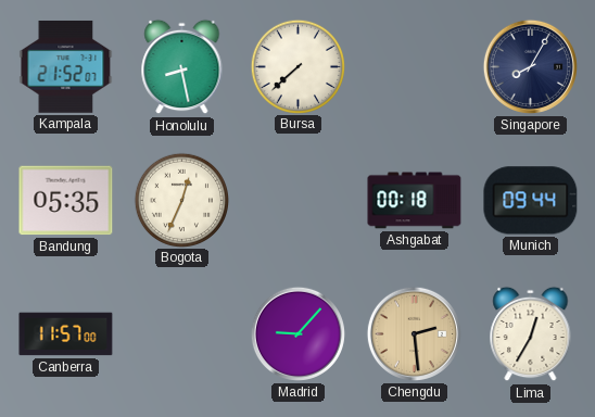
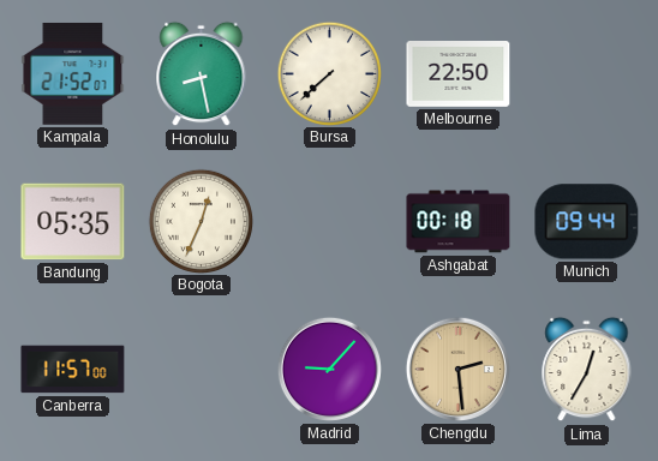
Melbourne: none -> 22:50 (459, 74)
Singapore: 8:05 -> none (530, 66)
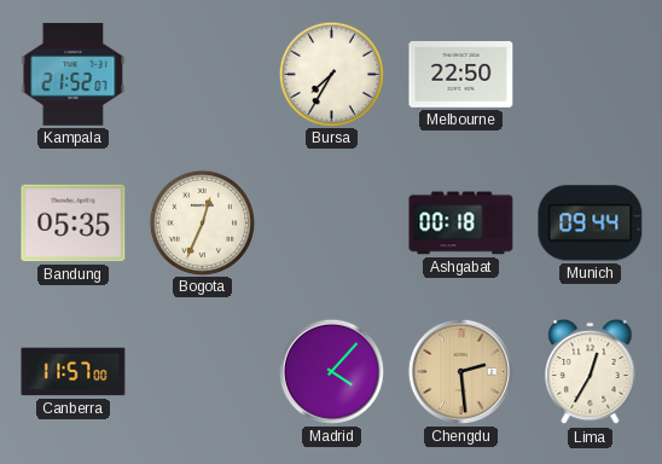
Honolulu: 8:28 -> none (202, 74)
Bursa: 7:38 -> 7:35 (331, 74)
Madrid: 9:07 -> 4:07 (331, 371)
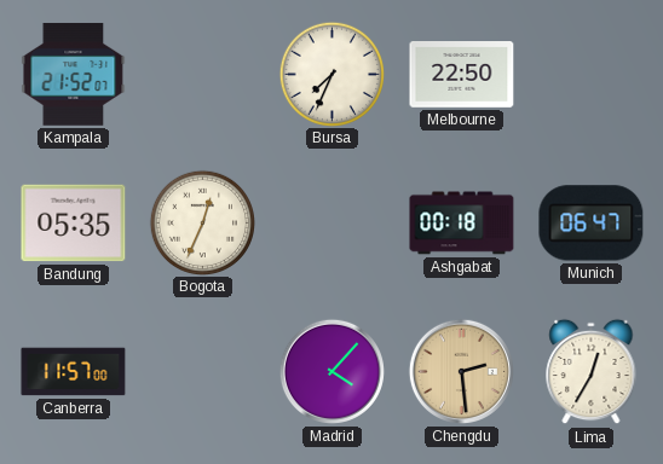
Bursa: 7:35 -> 7:34 (331, 74)
Munich: 09:44 -> 06:47 (592, 224)
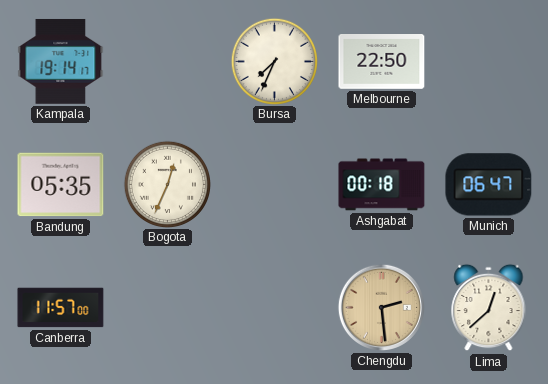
Kampala: 21:52 -> 19:14 (61, 61)
Madrid: 4:07 -> none (331, 371)
Lima: 12:35 -> 12:38 (489, 308)
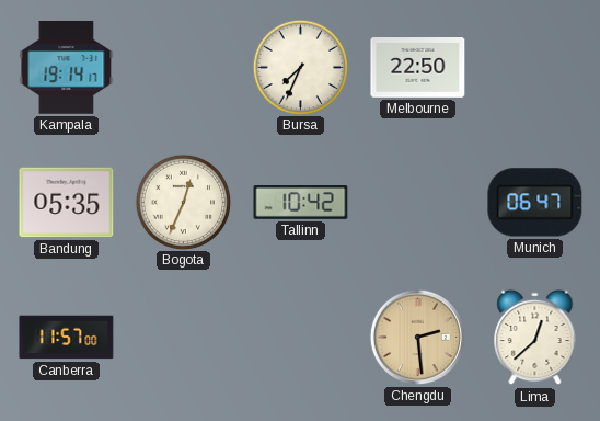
Tallinn: none -> 10:42 (301, 203)
Ashgabat: 00:18 -> none (382, 185)
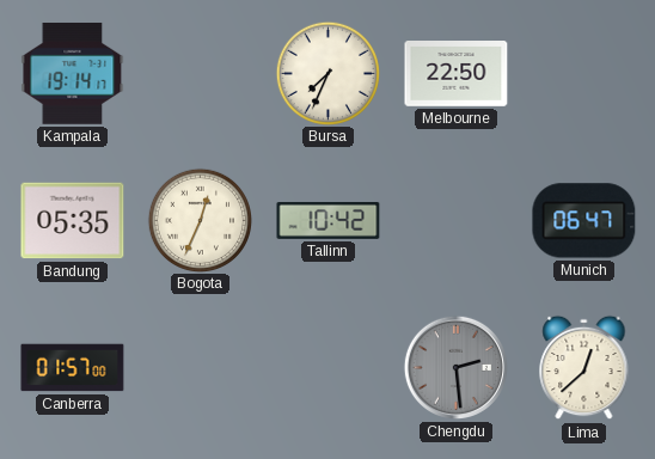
Canberra: 11:57 -> 01:57 (73, 368)
Chengdu dial: champagne -> grey (455, 367)
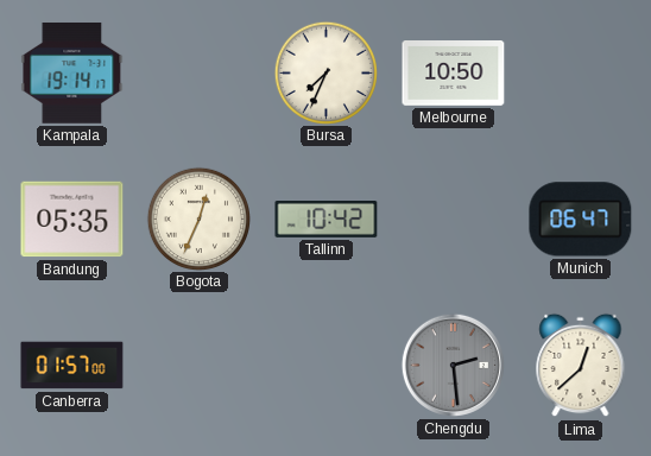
Melbourne: 22:50 -> 10:50 (454, 74)
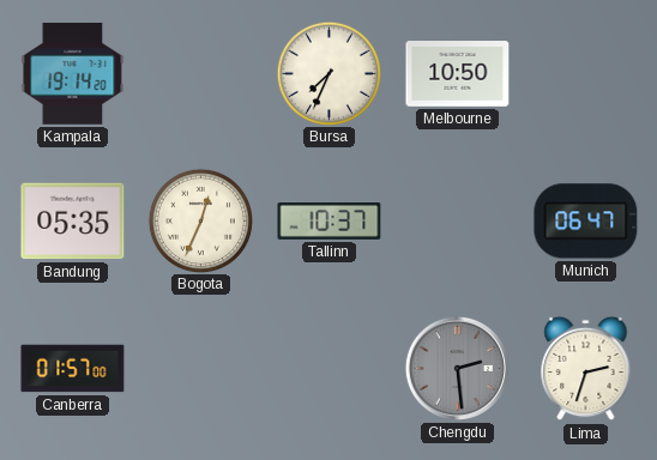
Kampala: 19:14:17 -> 19:14:20 (73, 73)
Tallinn: 10:42 -> 10:37 (330, 222)
Lima: 12:38 -> 2:33 (586, 369)
